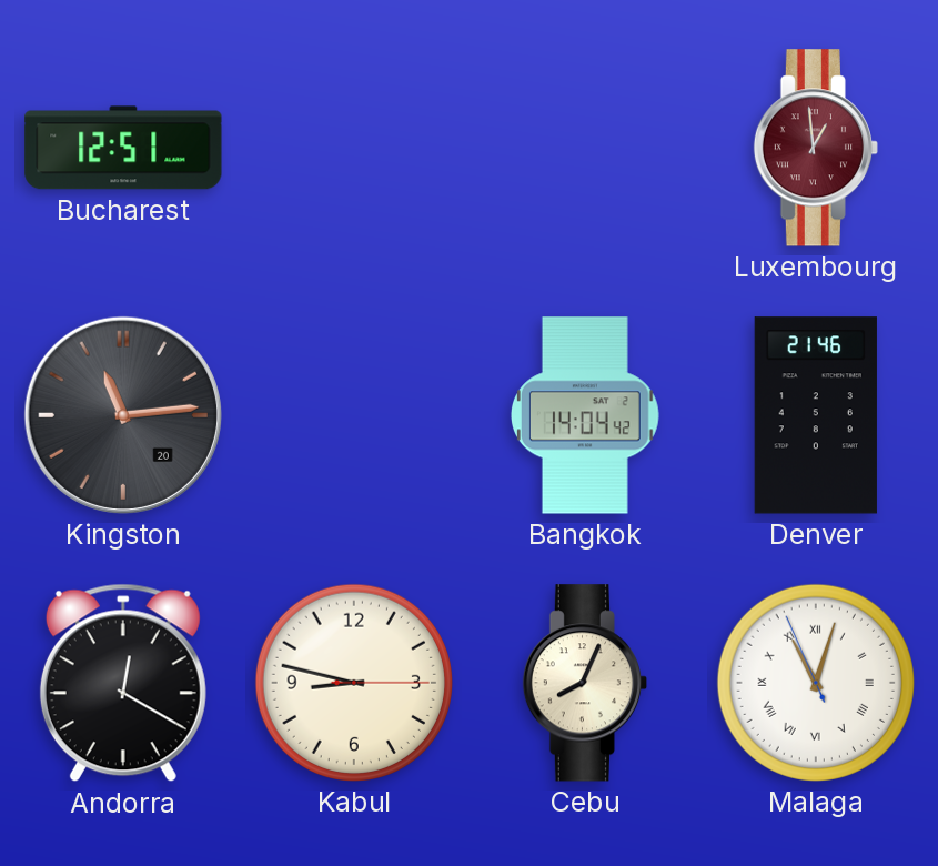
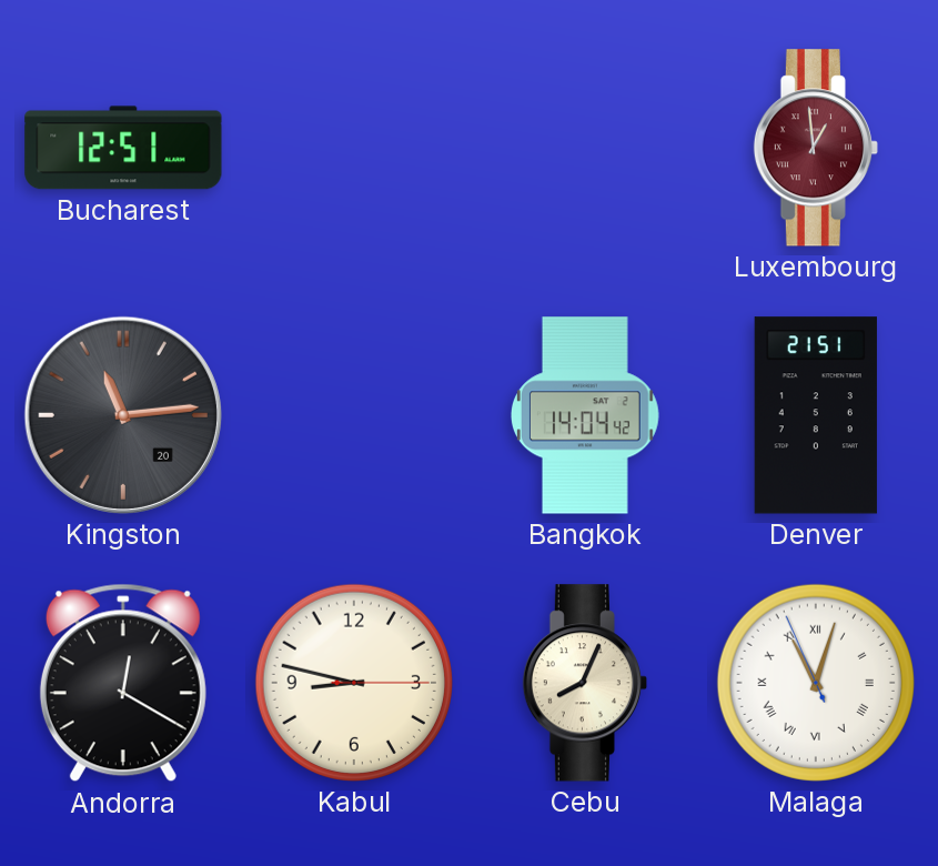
Denver: 21:46 -> 21:51 (816, 415)
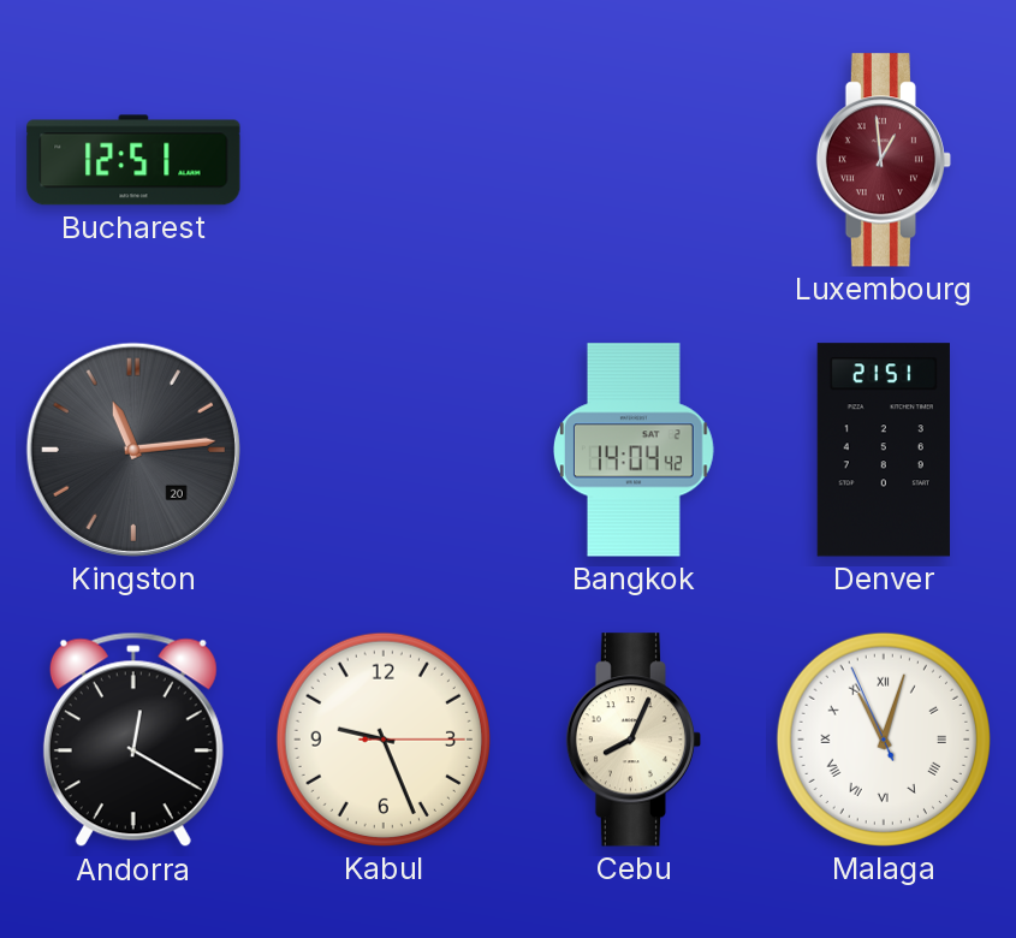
Kabul: 8:47 -> 9:26 (384, 740)
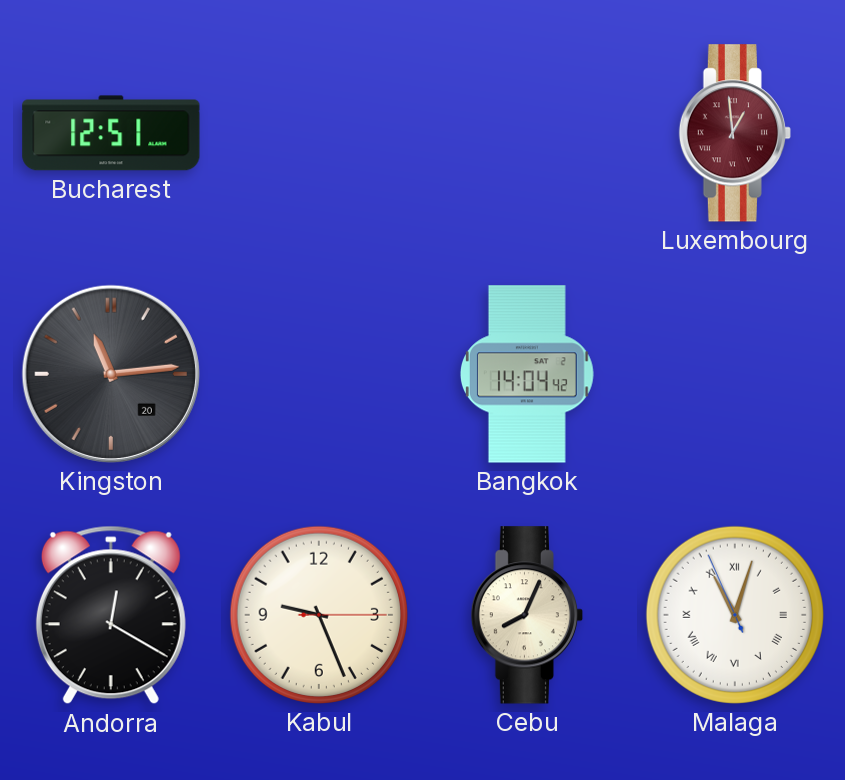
Denver: 21:51 -> none (884, 450)
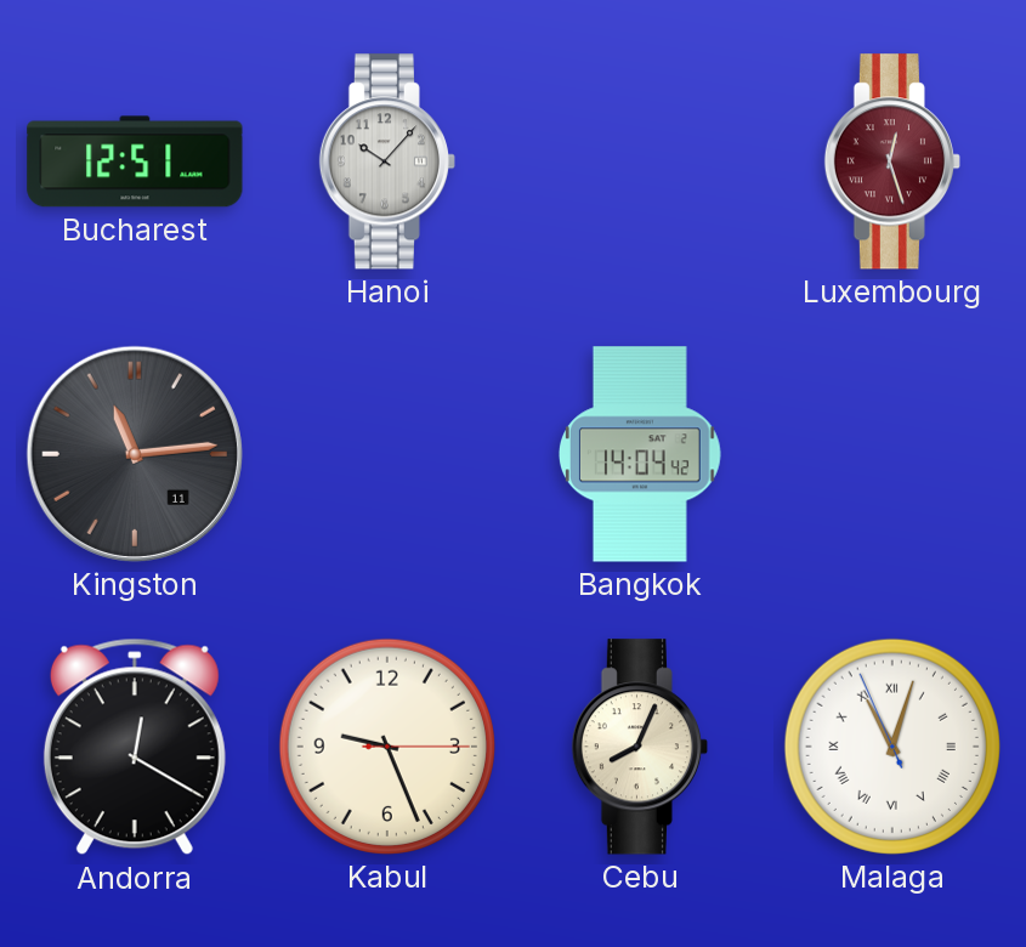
Hanoi: none -> 10:07 (386, 161)
Luxembourg: 12:59 -> 12:27 (891, 161)
Kingston date: 20 -> 11 (135, 454)
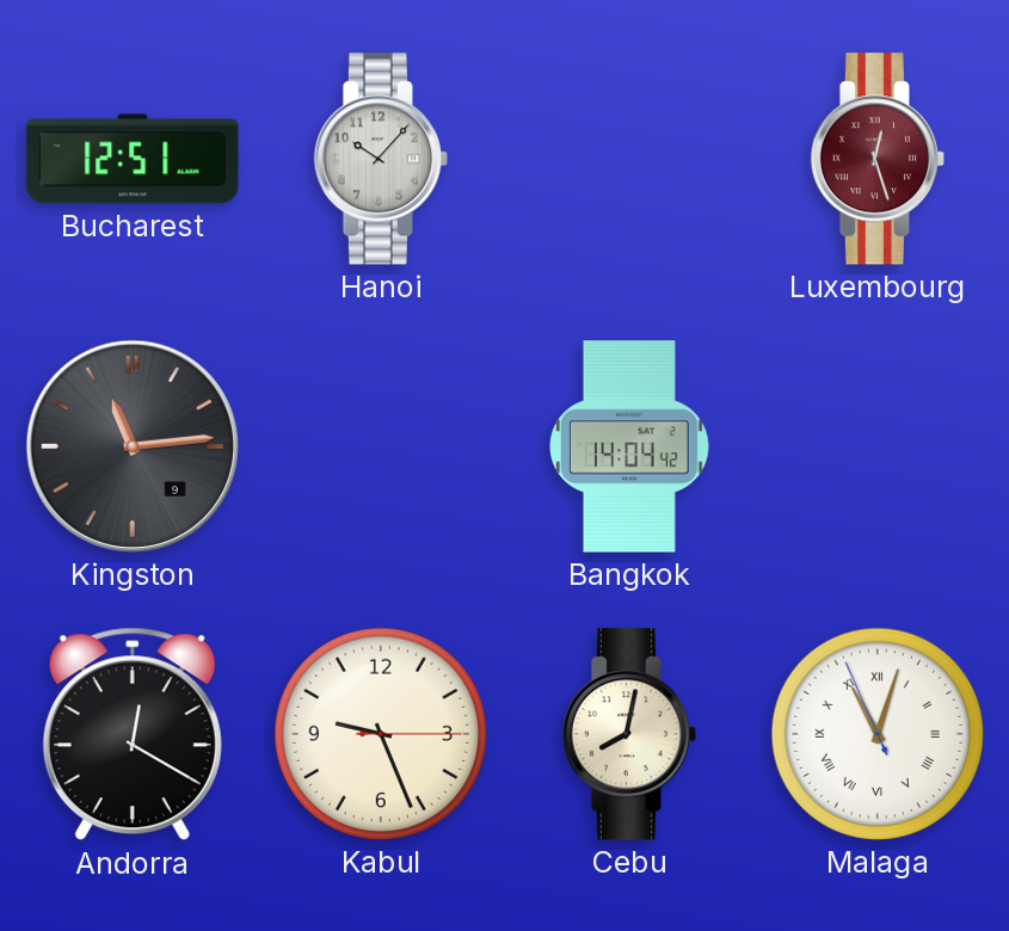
Kingston date: 11 -> 9 (133, 446)
Cebu: 8:04 -> 8:02 (628, 734)
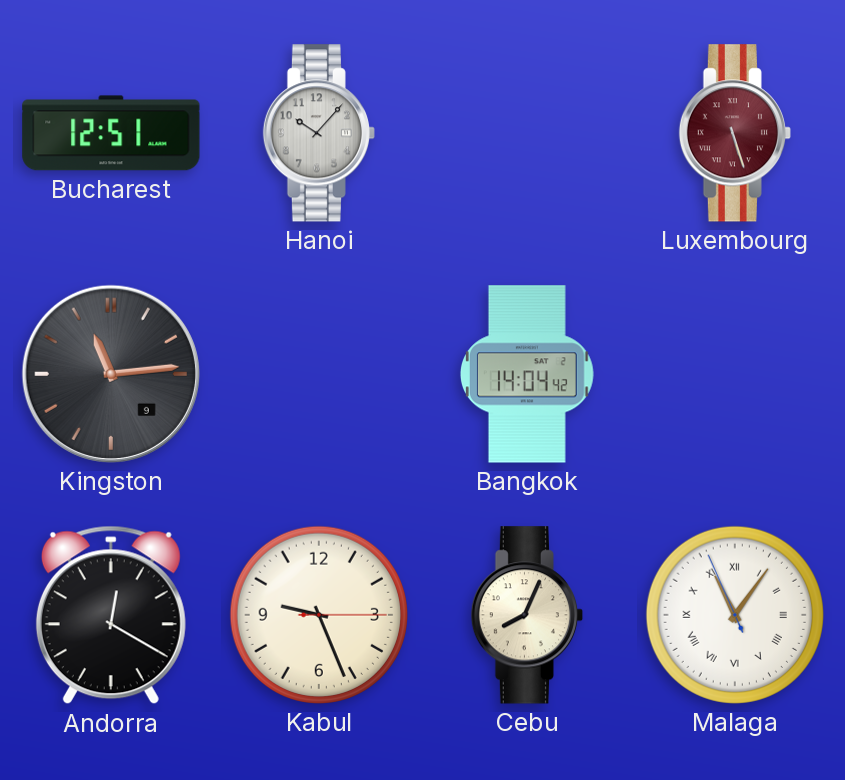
Luxembourg: 12:27 -> 5:27 (734, 133)
Cebu: 8:02 -> 8:04 (526, 615)
Malaga: 11:02 -> 11:05 (735, 615)
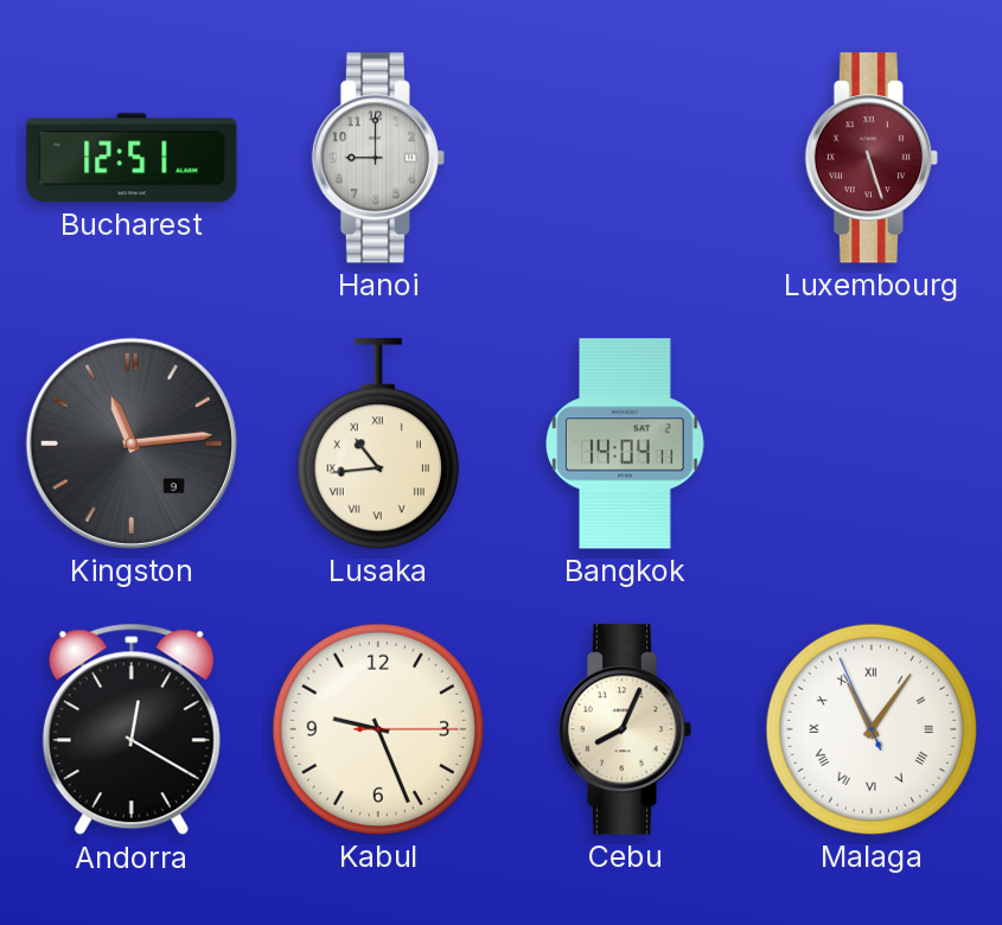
Hanoi: 10:07 -> 9:00 (377, 158)
Lusaka: none -> 10:44 (378, 444)
Bangkok: 14:04:42 -> 14:04:11 (625, 444)
